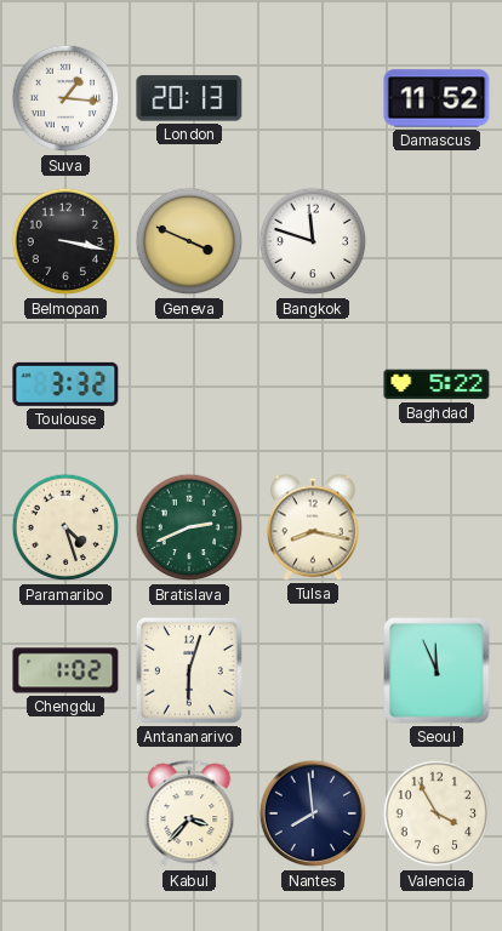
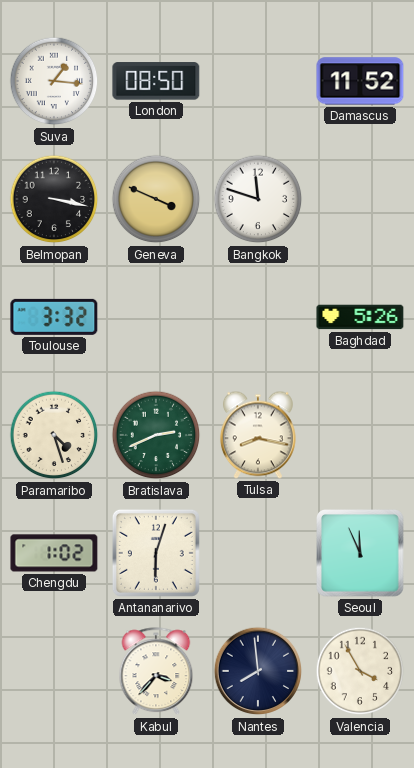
London: 20:13 -> 08:50 (156, 81)
Baghdad: 5:22 -> 5:26 (360, 317)
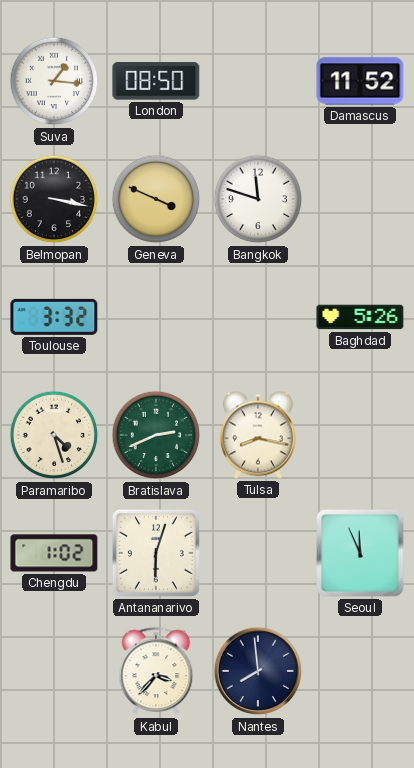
Valencia: 3:55 -> none (360, 671)
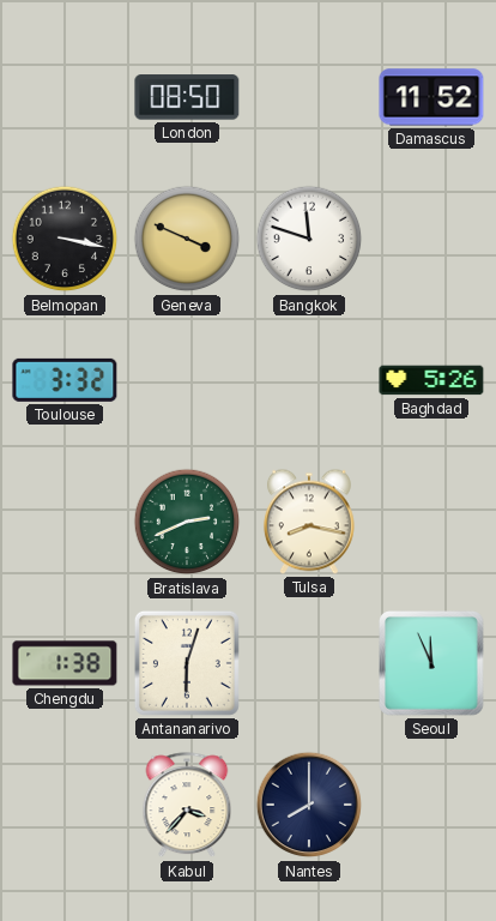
Suva: 1:16 -> none (54, 81)
Paramaribo: 4:27 -> none (54, 435)
Chengdu: 1:02 -> 1:38 (65, 663)
Nantes: 7:59 -> 8:00 (309, 805)
